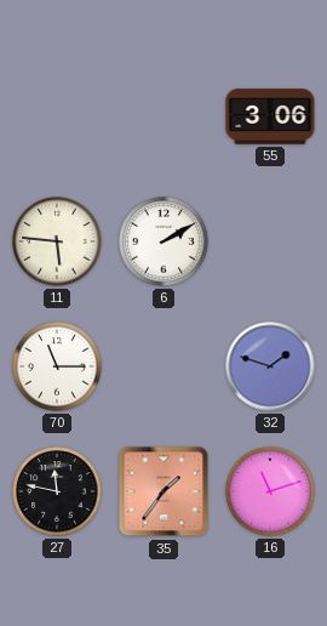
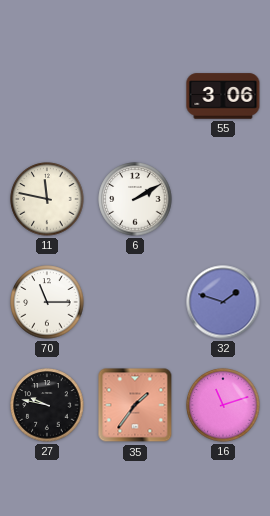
11: 5:46 -> 11:47 (47, 199)
27: 11:47 -> 9:47 (47, 405)
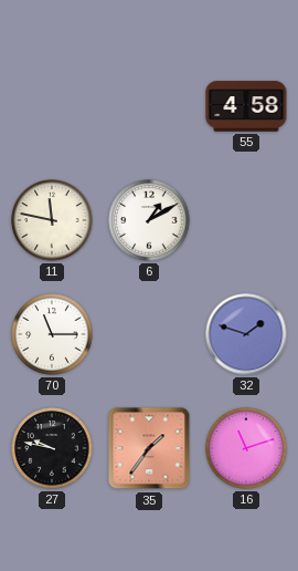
55: 3:06 -> 4:58 (246, 106)
6: 2:10 -> 1:10 (149, 220)
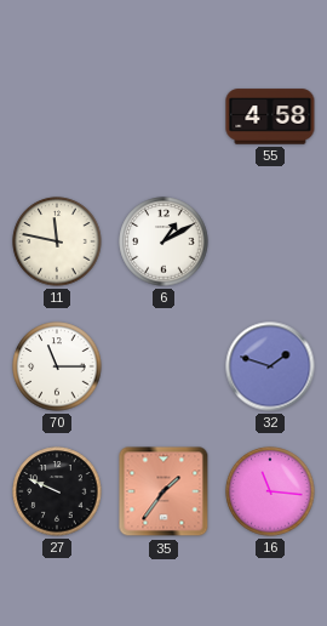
27: 9:47 -> 9:49 (57, 491)
16: 11:12 -> 11:16 (270, 491)
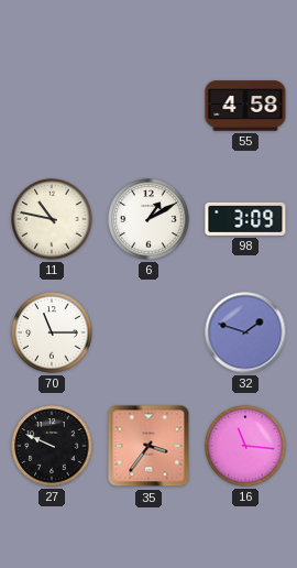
11: 11:47 -> 10:47 (52, 219)
98: none -> 3:09 (245, 219)
35: 1:36 -> 3:36 (148, 446)
